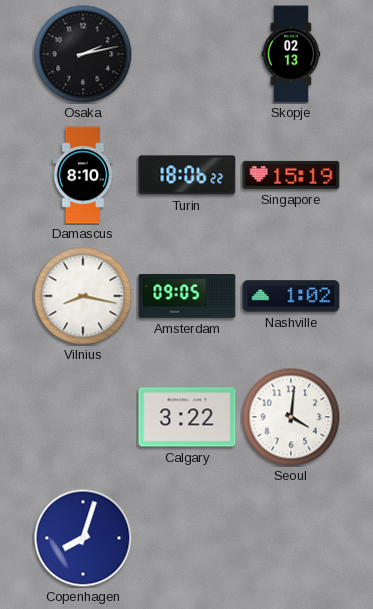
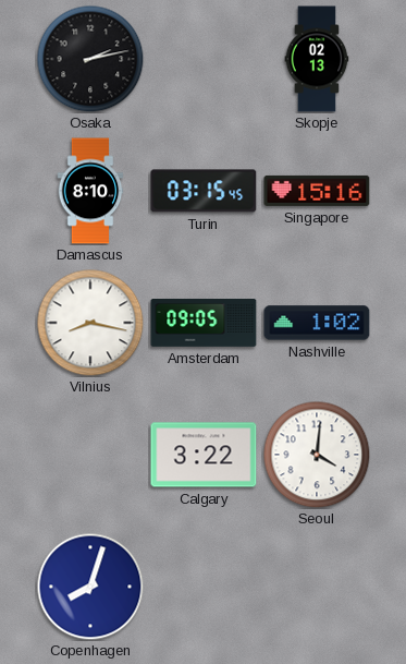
Turin: 18:06 -> 03:15 (204, 191)
Singapore: 15:19 -> 15:16 (317, 191)
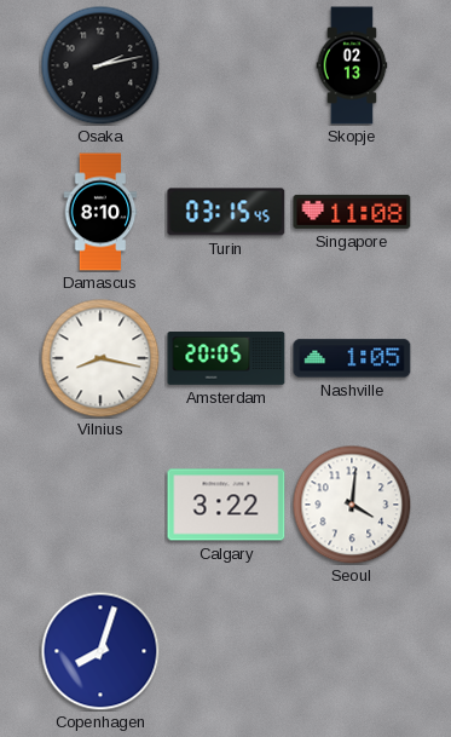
Singapore: 15:16 -> 11:08 (352, 212)
Amsterdam: 09:05 -> 20:05 (226, 359)
Nashville: 1:02 -> 1:05 (352, 358)
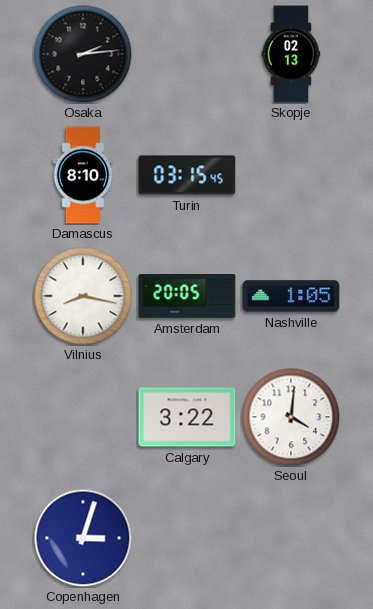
Osaka: 2:13 -> 2:14 (83, 54)
Singapore: 11:08 -> none (352, 212)
Copenhagen: 8:03 -> 3:03 (83, 538)
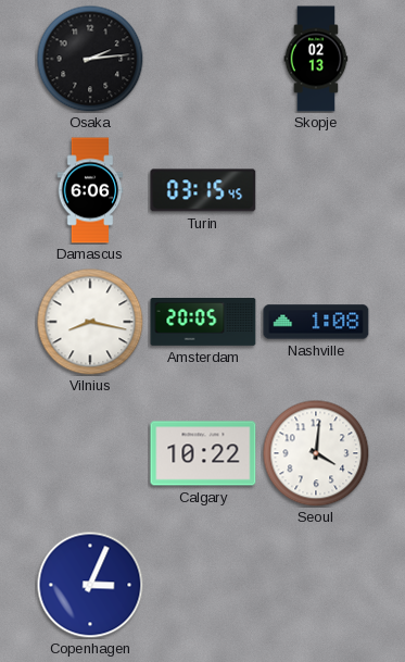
Damascus: 8:10 -> 6:06 (90, 190)
Nashville: 1:05 -> 1:08 (316, 322)
Calgary: 3:22 -> 10:22 (203, 453)
Copenhagen: 3:03 -> 3:04 (90, 585)
